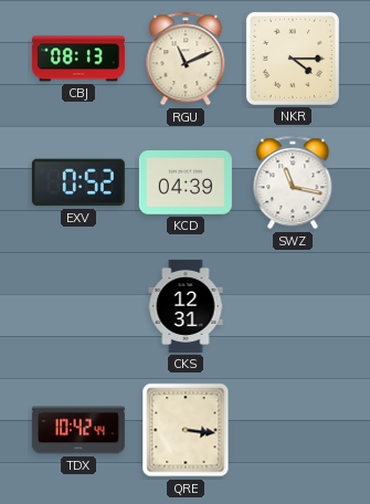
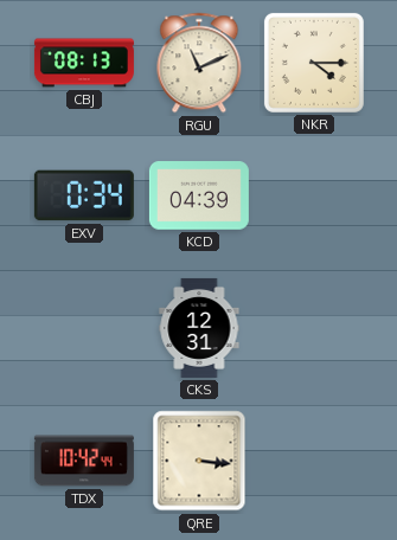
EXV: 0:52 -> 0:34 (84, 195)
SWZ: 11:17 -> none (293, 182)
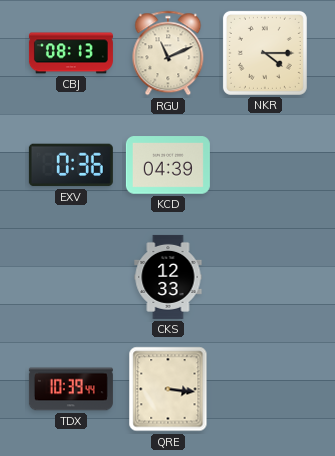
EXV: 0:34 -> 0:36 (71, 165)
CKS: 12:31 -> 12:33 (168, 277)
TDX: 10:42 -> 10:39 (71, 389)
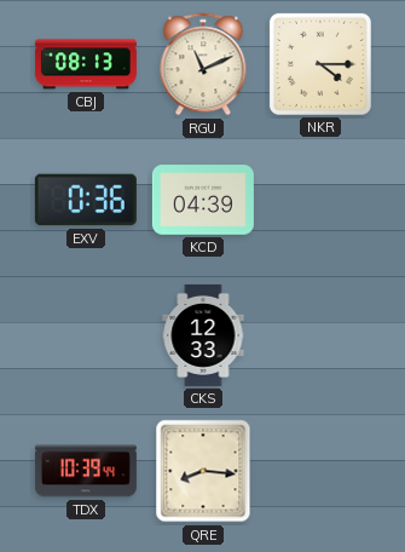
QRE: 3:16 -> 8:16 (203, 471)
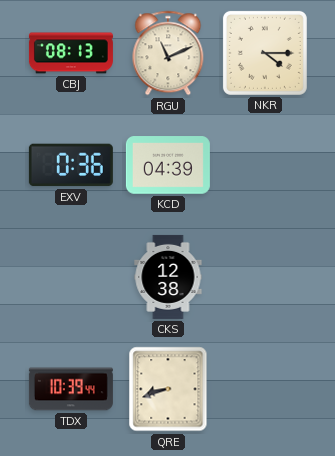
CKS: 12:33 -> 12:38 (168, 277)
QRE: 8:16 -> 8:42 (168, 389)
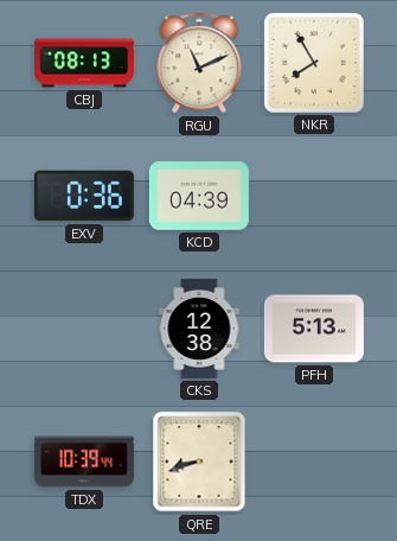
NKR: 4:15 -> 7:55 (314, 63)
PFH: none -> 5:13 (314, 329)
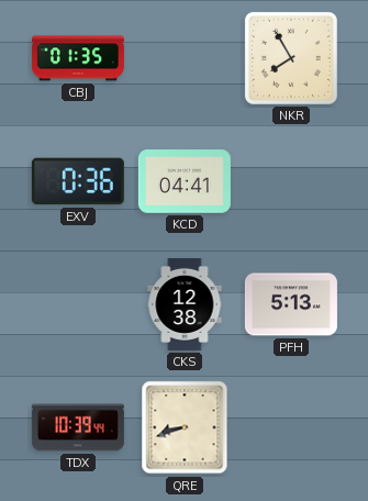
CBJ: 08:13 -> 01:35 (78, 58)
RGU: 11:11 -> none (199, 63)
KCD: 04:39 -> 04:41 (185, 181)
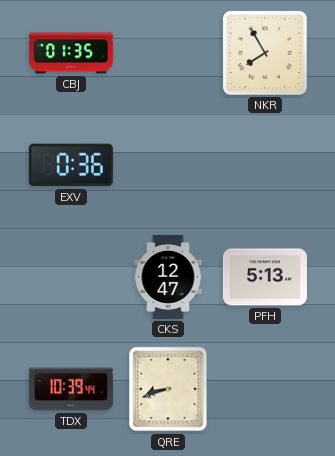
KCD: 04:41 -> none (185, 181)
CKS: 12:38 -> 12:47 (168, 277)
